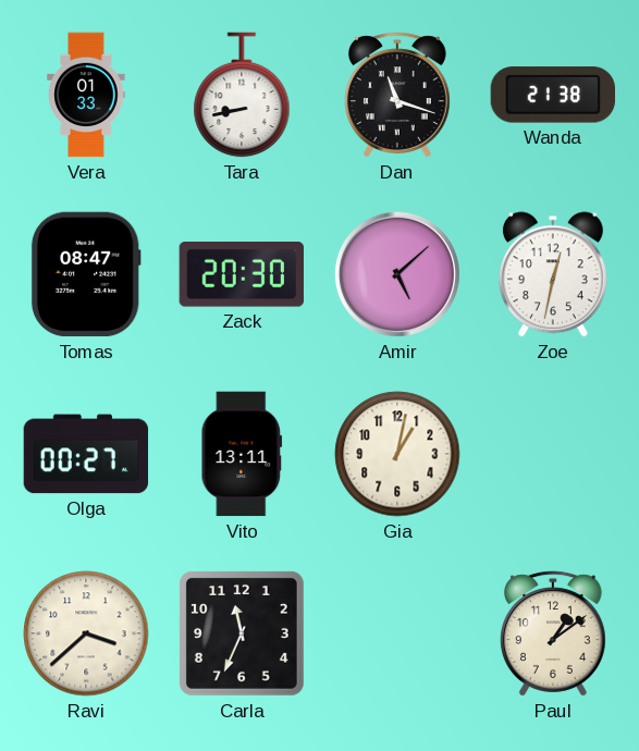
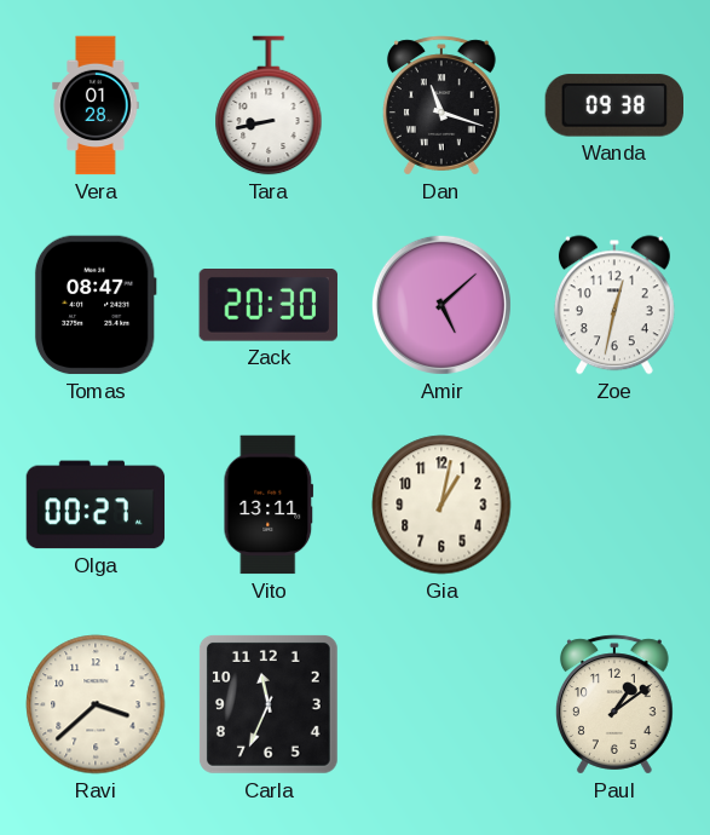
Vera: 01:33 -> 01:28 (96, 105)
Wanda: 21:38 -> 09:38 (613, 105)
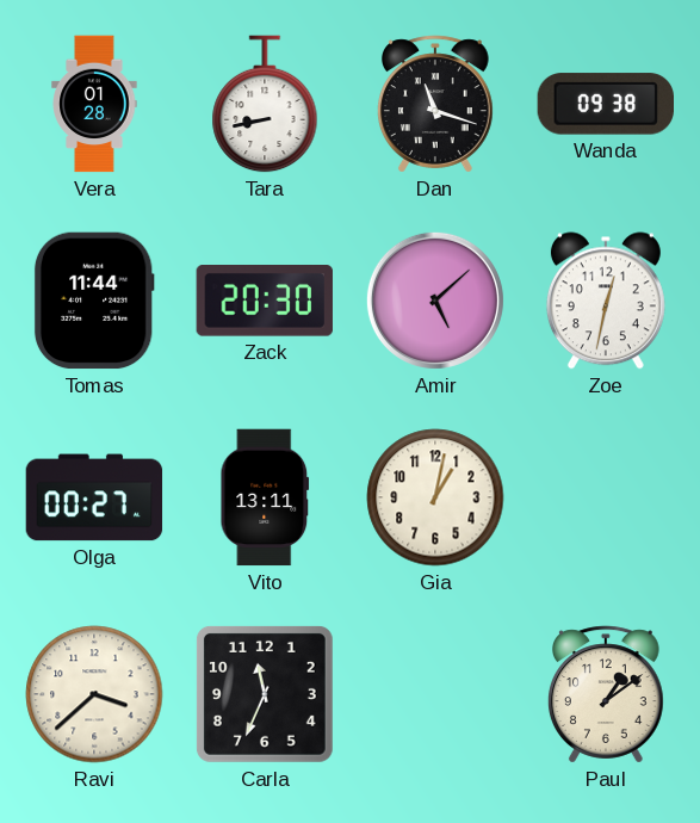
Tomas: 08:47 -> 11:44 (94, 301)
